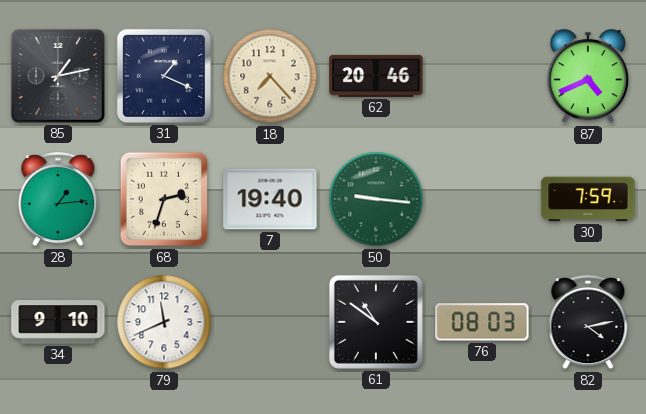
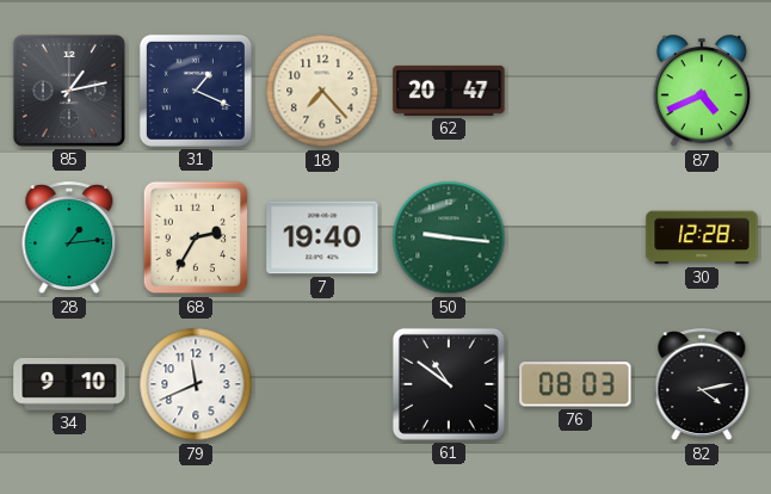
62: 20:46 -> 20:47 (449, 91)
68: 2:33 -> 2:35 (196, 237)
30: 7:59 -> 12:28 (702, 237)
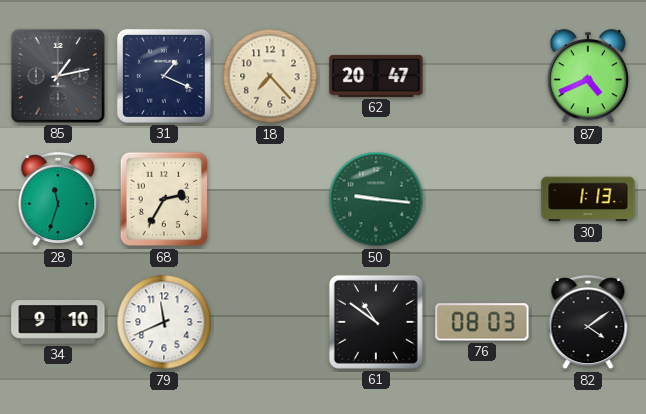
28: 1:14 -> 11:33 (58, 200)
7: 19:40 -> none (322, 237)
30: 12:28 -> 1:13 (588, 199)
82: 4:13 -> 4:09 (588, 323)
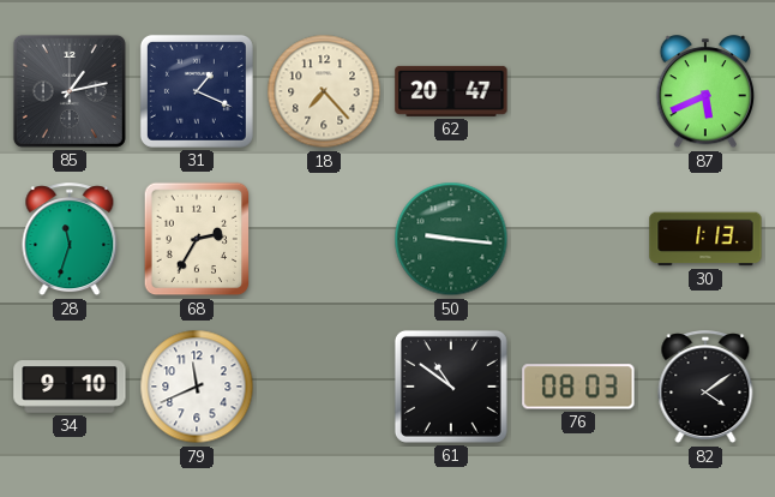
87: 4:41 -> 5:41 (704, 92)
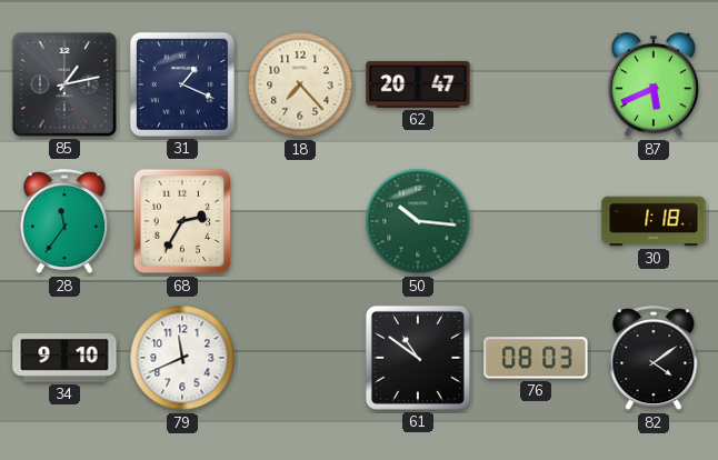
28: 11:33 -> 11:36 (64, 222)
50: 9:16 -> 10:16 (418, 221)
30: 1:13 -> 1:18 (654, 221)
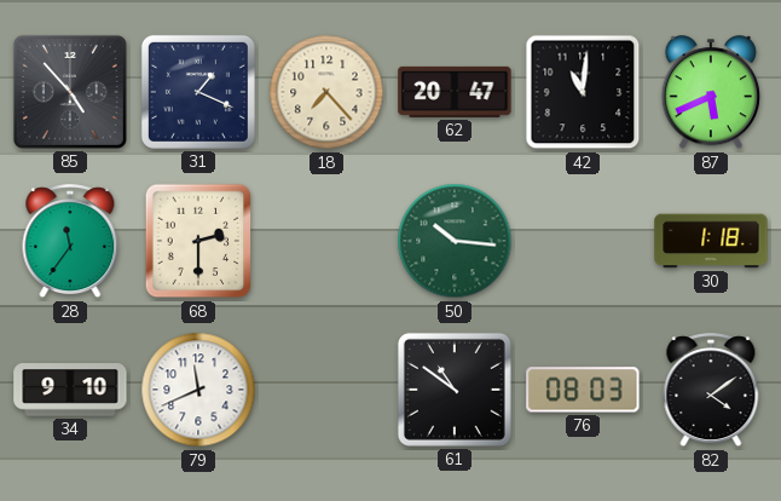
85: 1:13 -> 4:53 (70, 92)
42: none -> 11:01 (583, 92)
68: 2:35 -> 2:30 (198, 241)
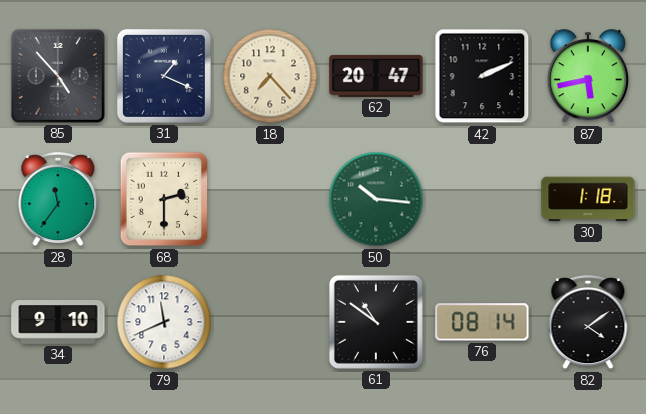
42: 11:01 -> 2:11 (482, 76)
87: 5:41 -> 5:43 (587, 77)
76: 08:03 -> 08:14 (482, 322)
